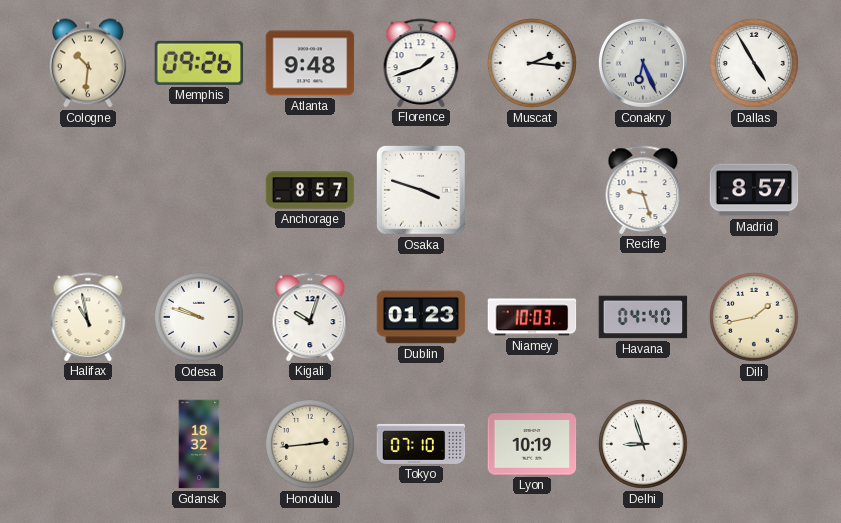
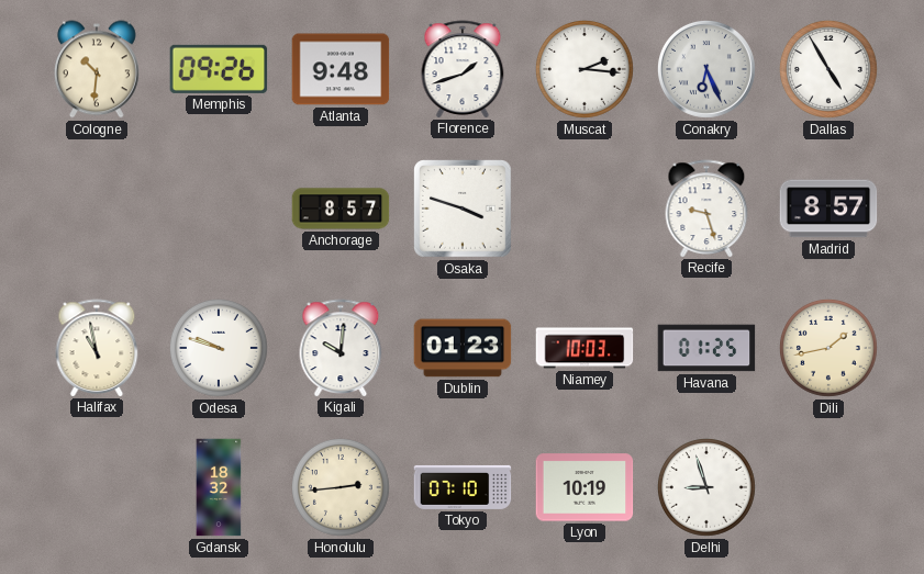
Kigali: 10:03 -> 10:01 (341, 348)
Havana: 04:40 -> 01:25 (706, 348)
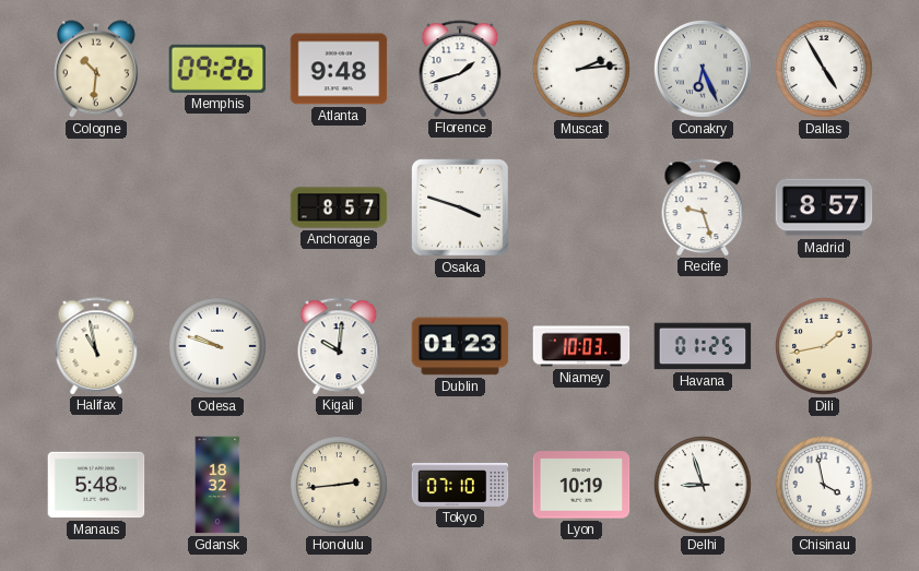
Muscat: 2:16 -> 2:14 (581, 69)
Manaus: none -> 5:48 (96, 485)
Chisinau: none -> 3:58 (824, 485)
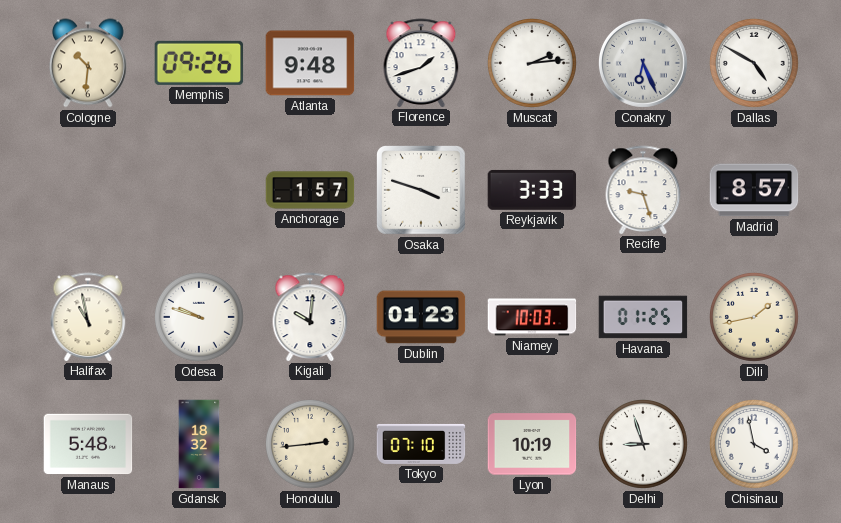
Dallas: 4:55 -> 4:50 (754, 63)
Anchorage: 8:57 -> 1:57 (310, 190)
Reykjavik: none -> 3:33 (532, 190)
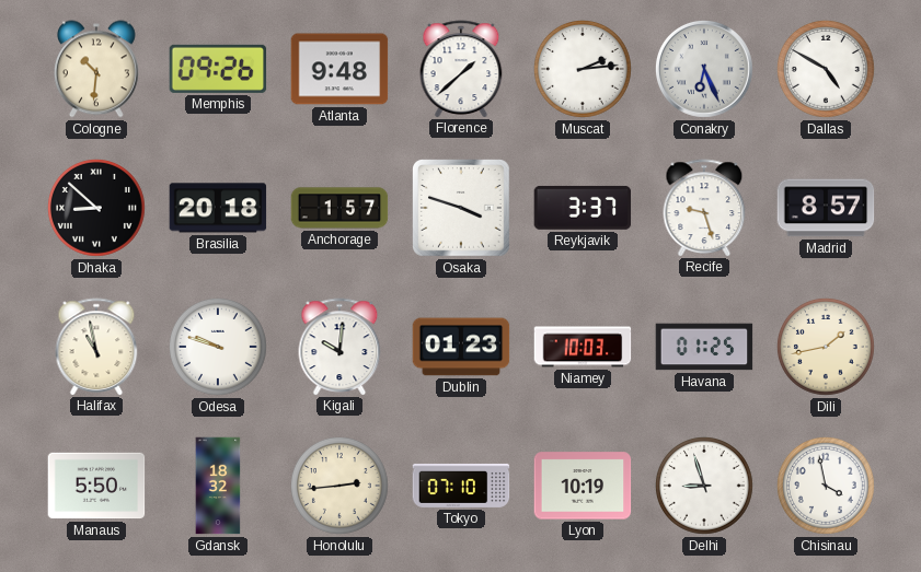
Florence: 1:42 -> 1:38 (461, 69)
Dhaka: none -> 8:52 (96, 208)
Brasilia: none -> 20:18 (218, 208)
Reykjavik: 3:33 -> 3:37 (583, 208)
Manaus: 5:48 -> 5:50 (96, 486)
